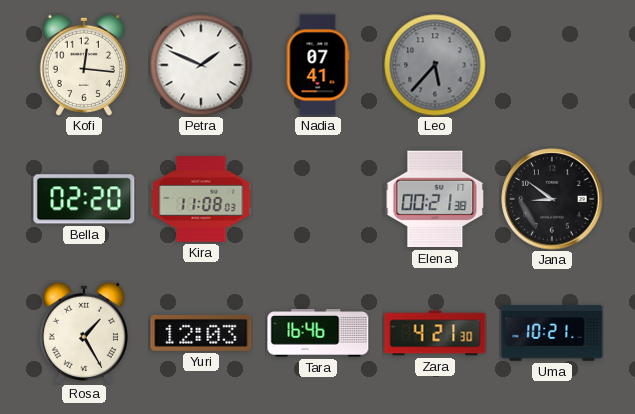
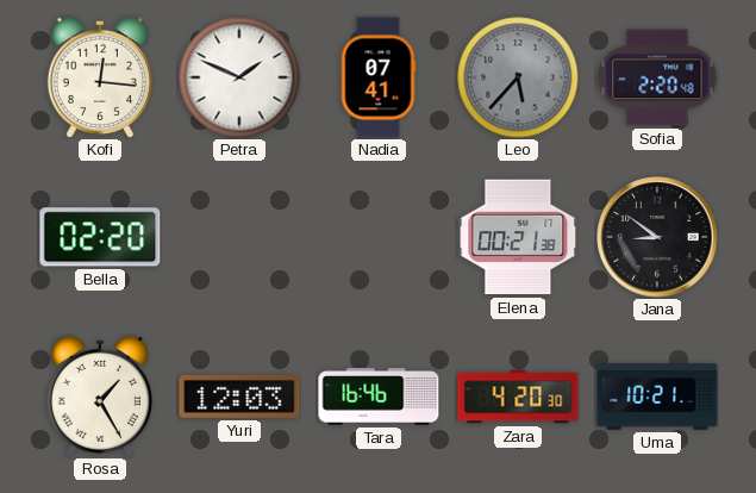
Sofia: none -> 2:20 (657, 77)
Kira: 11:08 -> none (201, 199)
Zara: 4:21 -> 4:20 (518, 397)
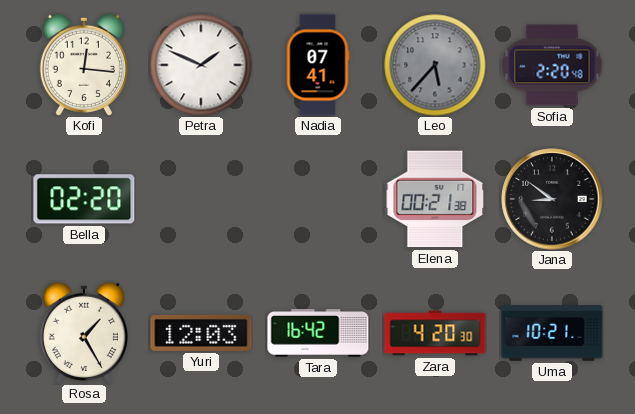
Tara: 16:46 -> 16:42 (318, 333)
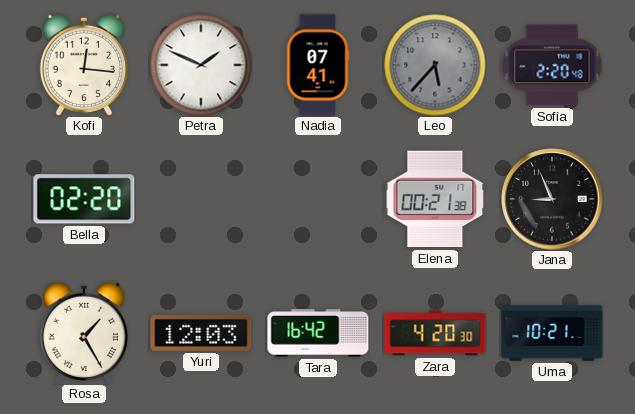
Jana: 8:51 -> 8:56 (552, 199)
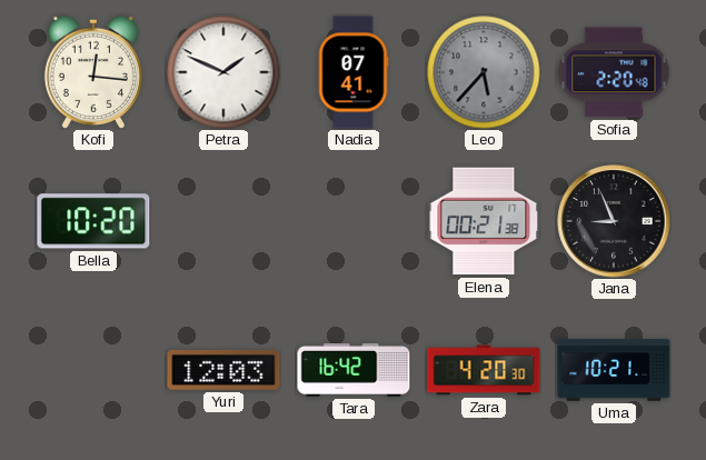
Bella: 02:20 -> 10:20 (93, 221)
Rosa: 1:25 -> none (84, 333)
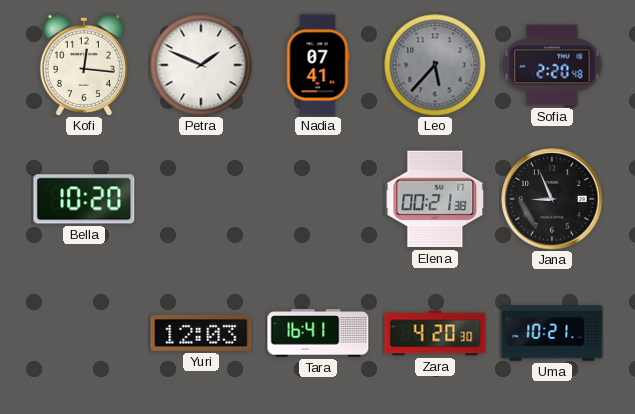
Tara: 16:42 -> 16:41 (318, 333)
